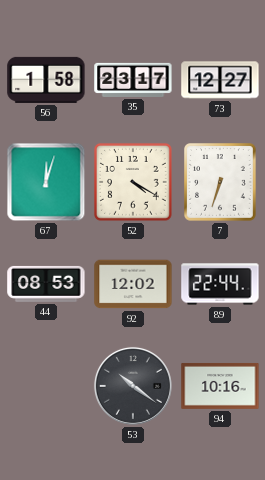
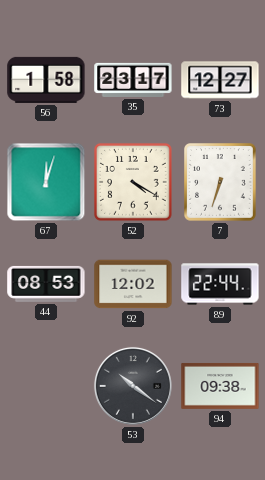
94: 10:16 -> 09:38 (220, 386)
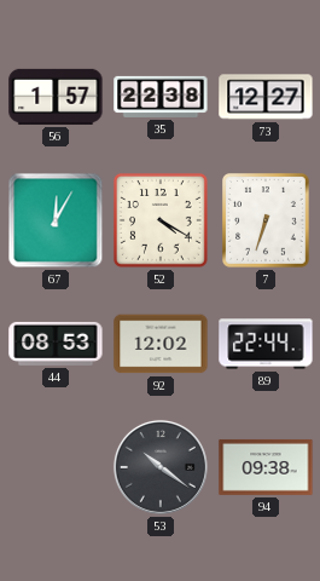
56: 1:58 -> 1:57 (56, 97)
35: 23:17 -> 22:38 (161, 97)
67: 12:03 -> 12:05 (56, 220)
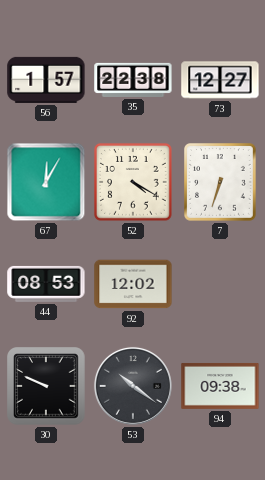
89: 22:44 -> none (266, 344)
30: none -> 9:49 (46, 386)
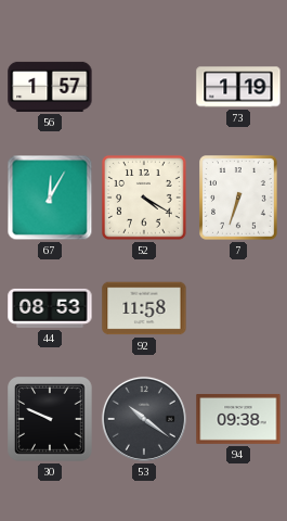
35: 22:38 -> none (133, 80)
73: 12:27 -> 1:19 (238, 87)
92: 12:02 -> 11:58 (144, 308)
